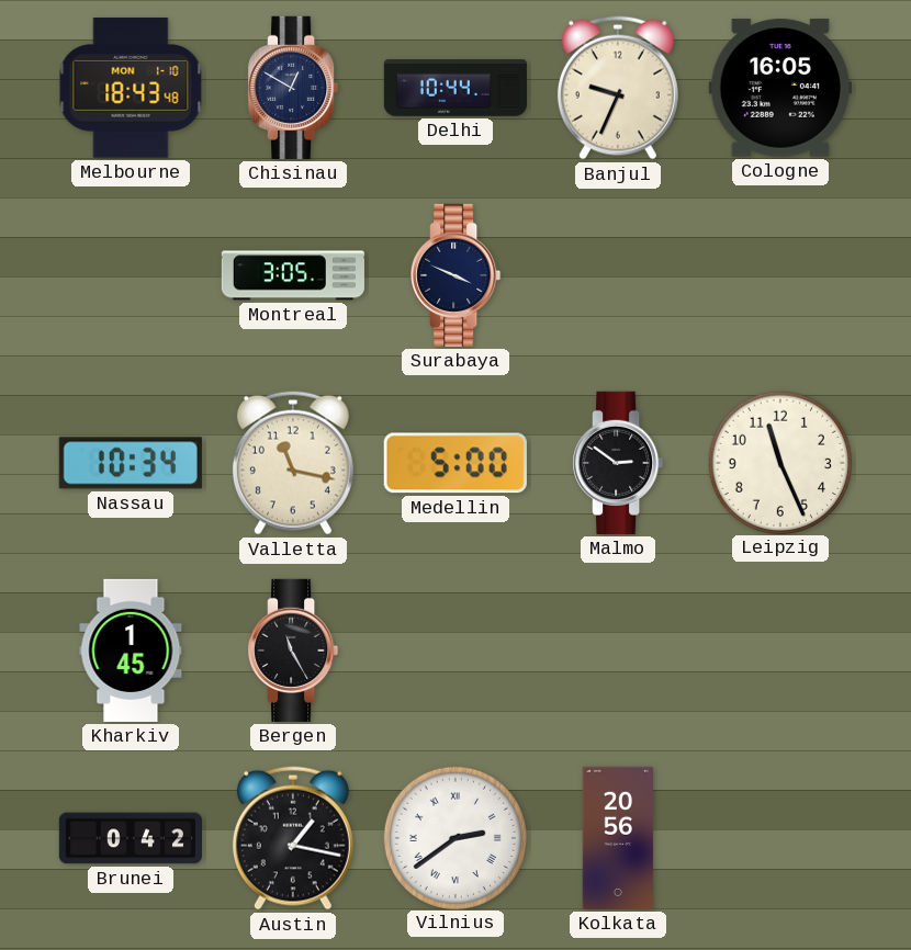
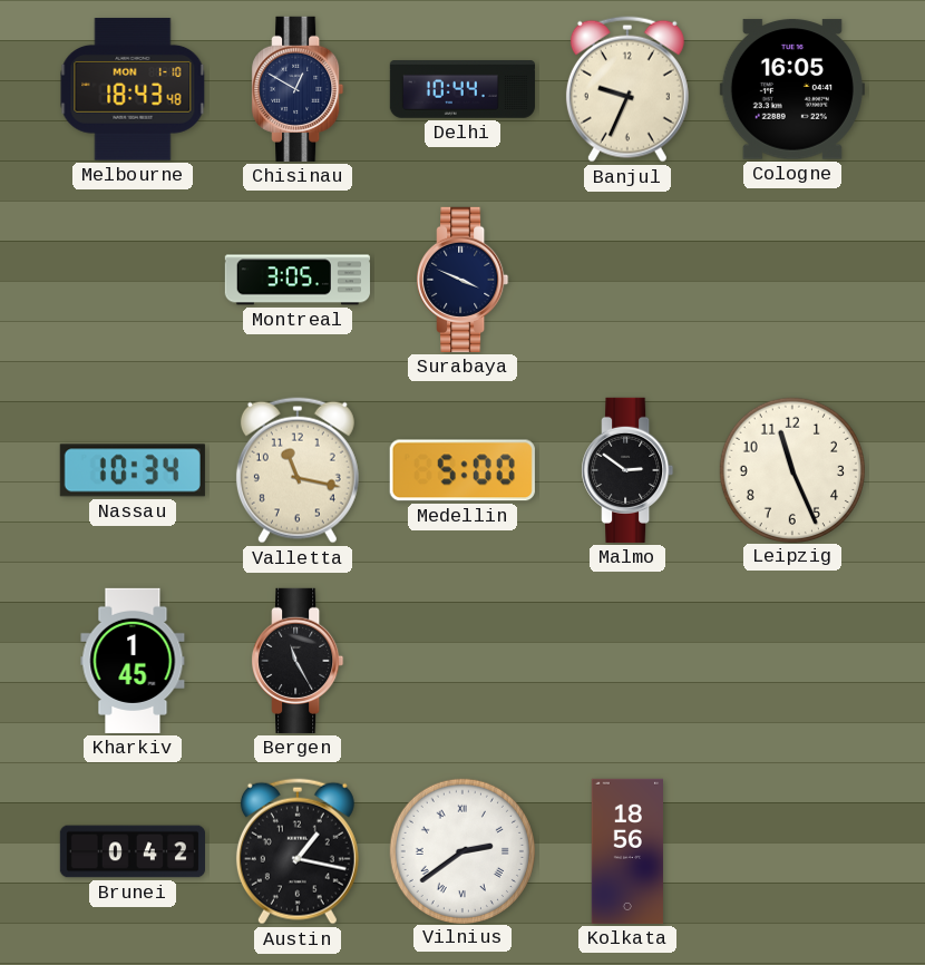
Kolkata: 20:56 -> 18:56 (626, 851)
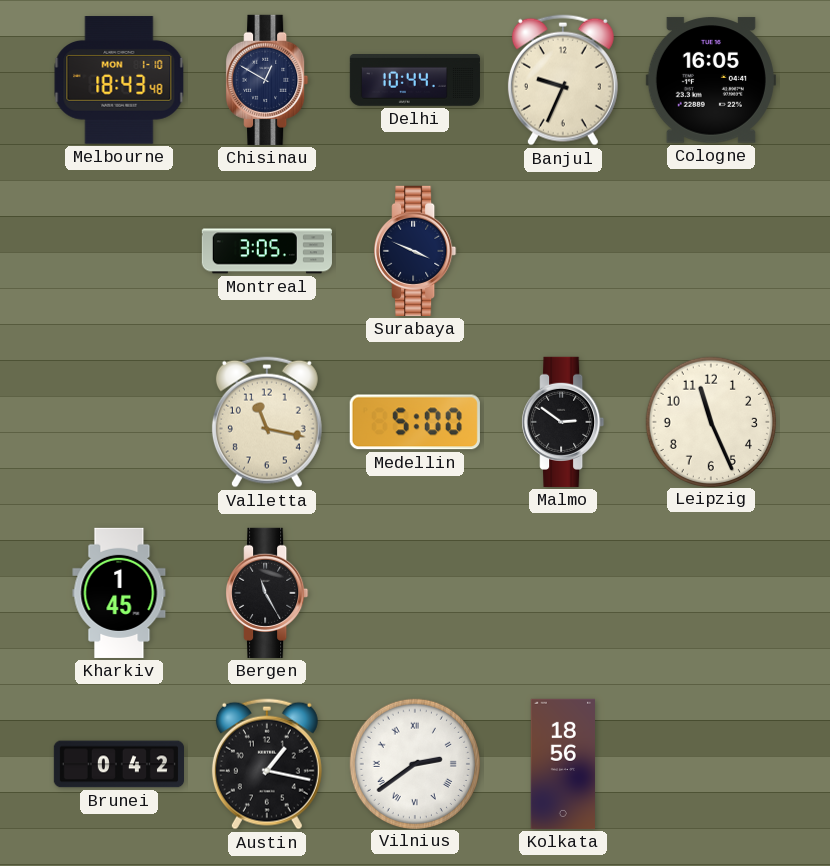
Nassau: 10:34 -> none (133, 470)
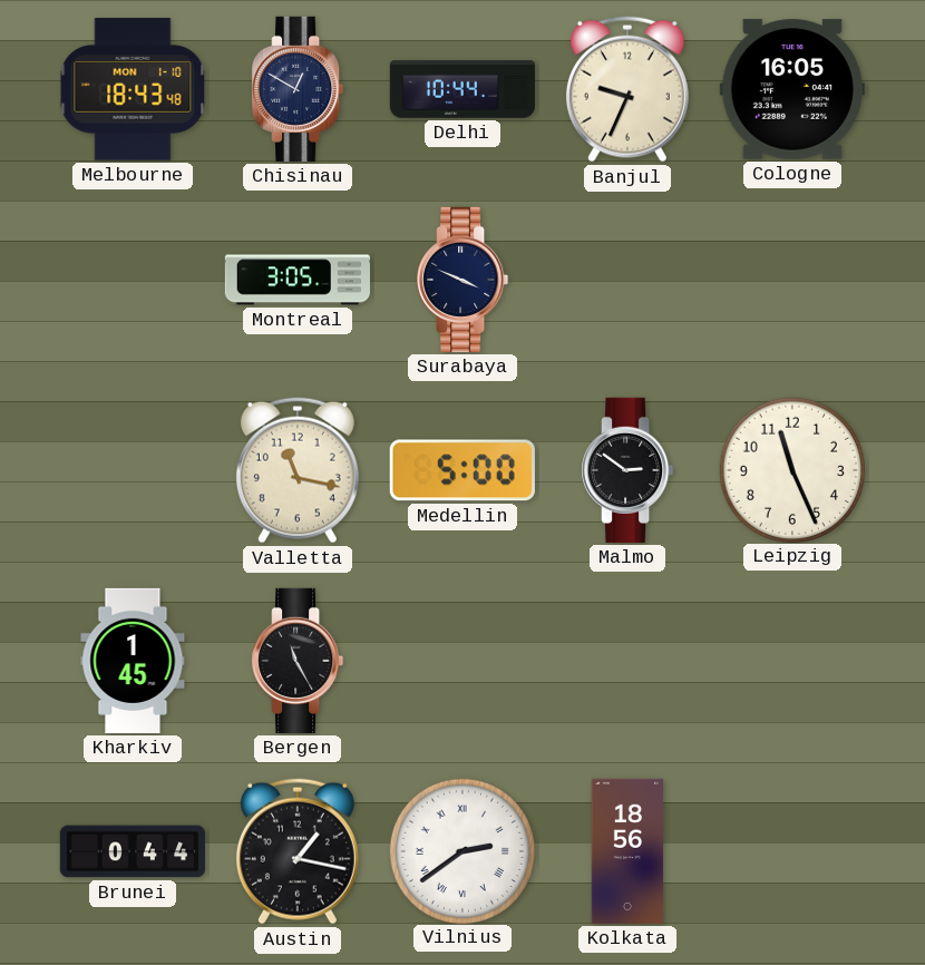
Brunei: 0:42 -> 0:44 (132, 851)
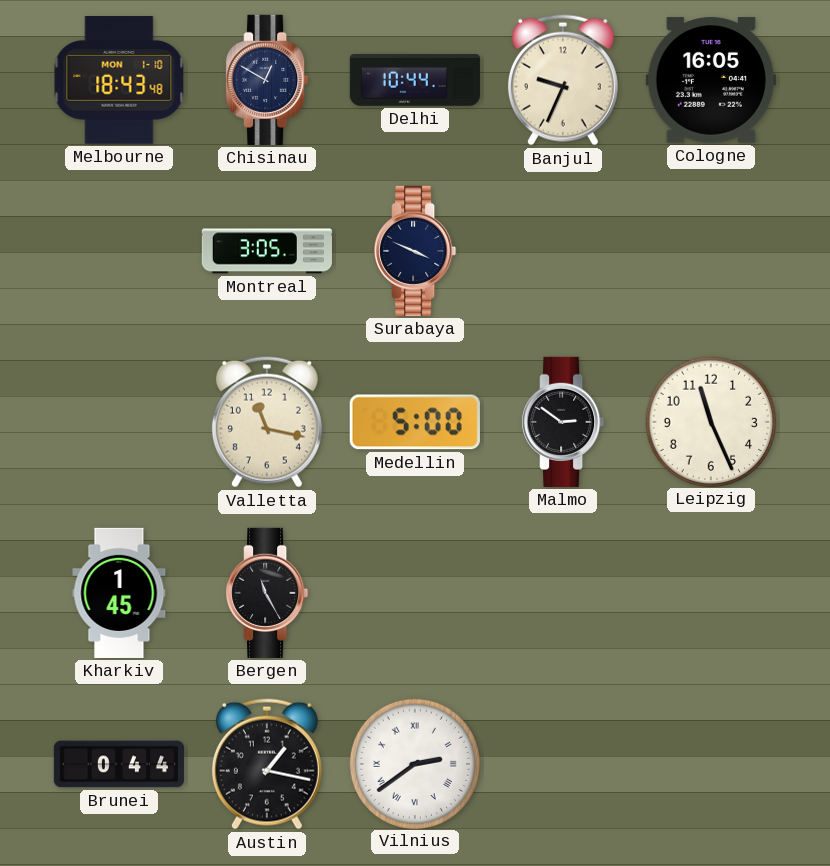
Kolkata: 18:56 -> none (626, 851)
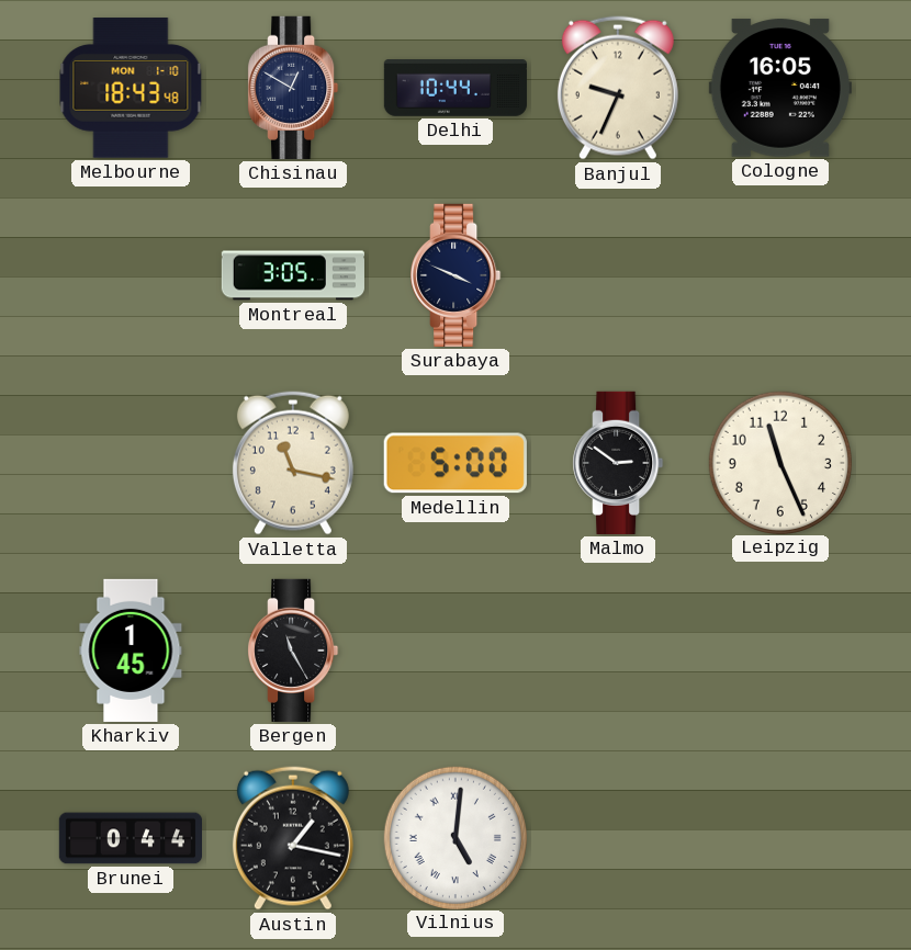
Vilnius: 2:39 -> 5:01 (454, 837)
